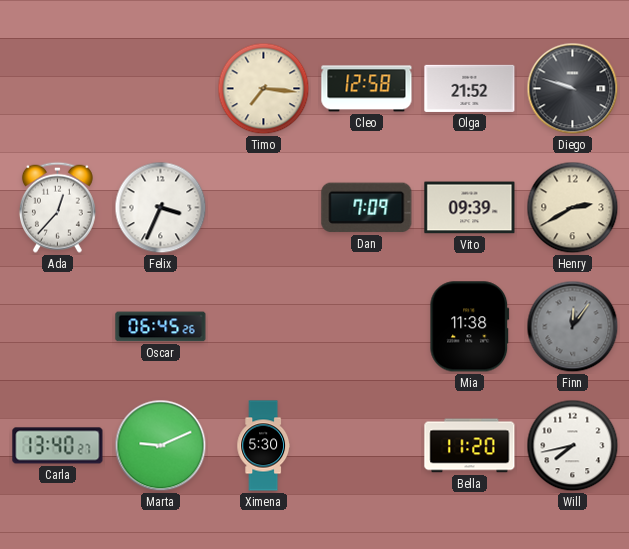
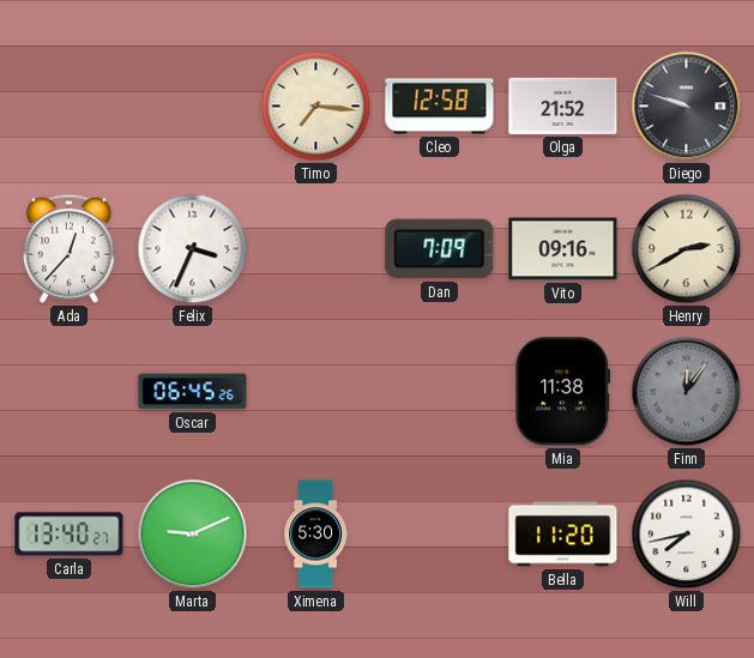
Vito: 09:39 -> 09:16 (563, 249)
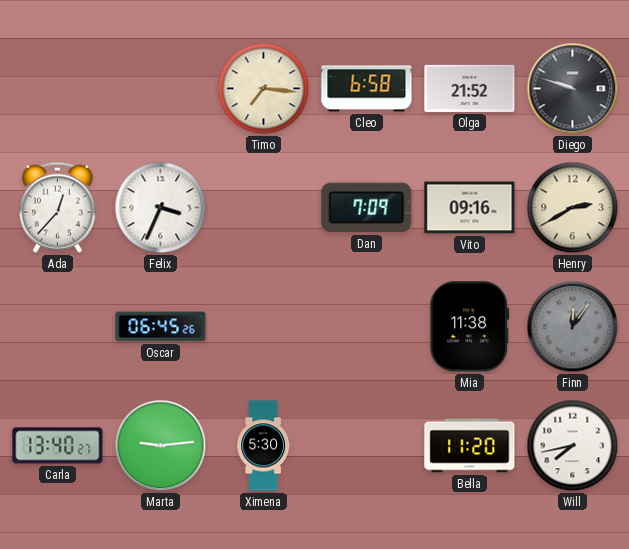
Cleo: 12:58 -> 6:58 (367, 89)
Marta: 9:11 -> 9:14 (161, 446)
